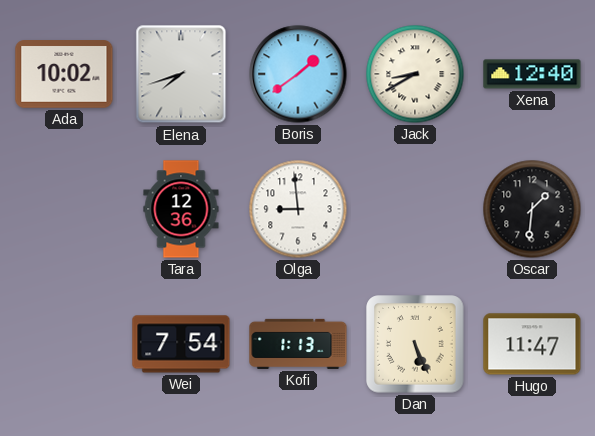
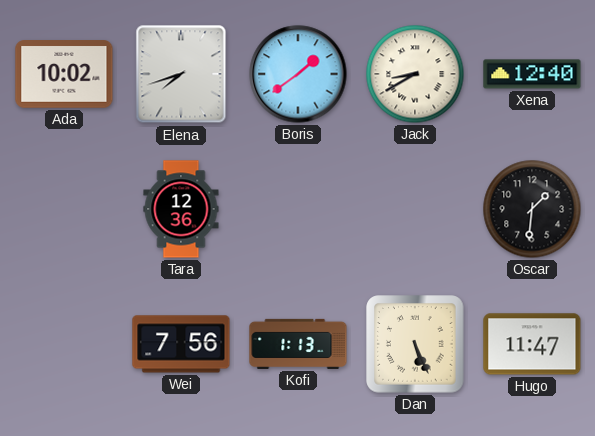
Olga: 8:59 -> none (298, 209)
Wei: 7:54 -> 7:56 (181, 344)
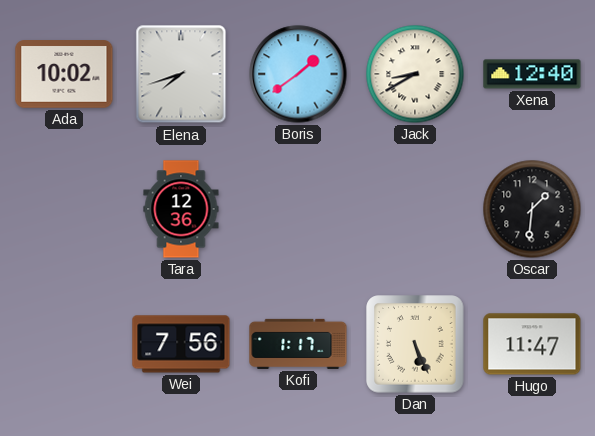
Kofi: 1:13 -> 1:17 (298, 344)
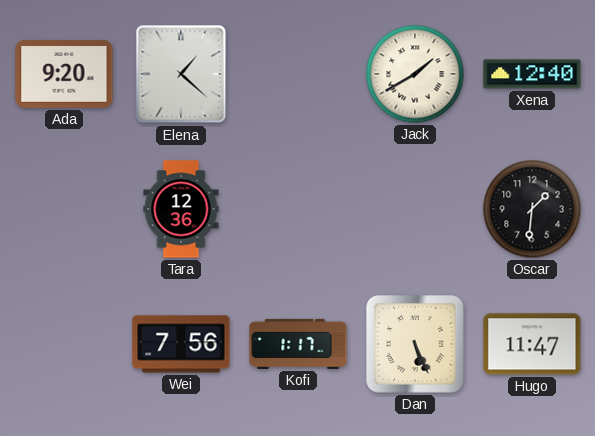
Ada: 10:02 -> 9:20 (64, 74)
Elena: 7:42 -> 1:22 (181, 74)
Boris: 1:39 -> none (298, 74)
Jack: 8:40 -> 1:40 (415, 74)
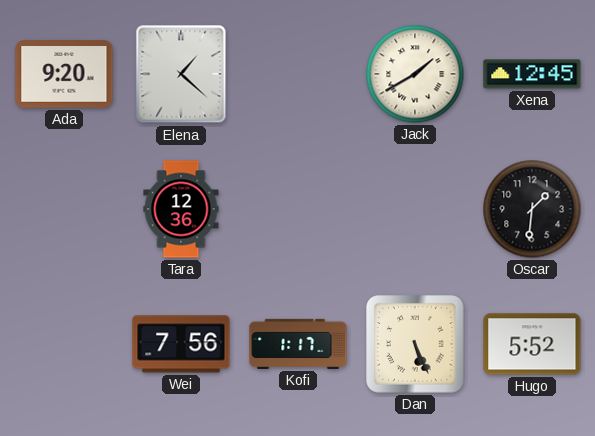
Xena: 12:40 -> 12:45 (532, 74)
Hugo: 11:47 -> 5:52 (532, 344)
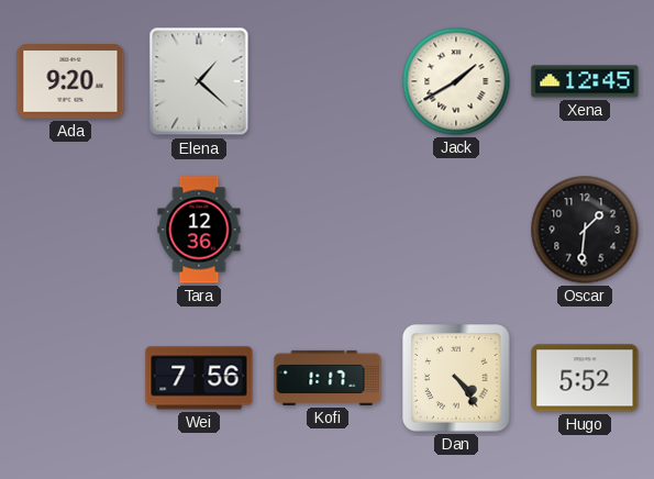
Dan: 5:26 -> 4:24 (456, 378)
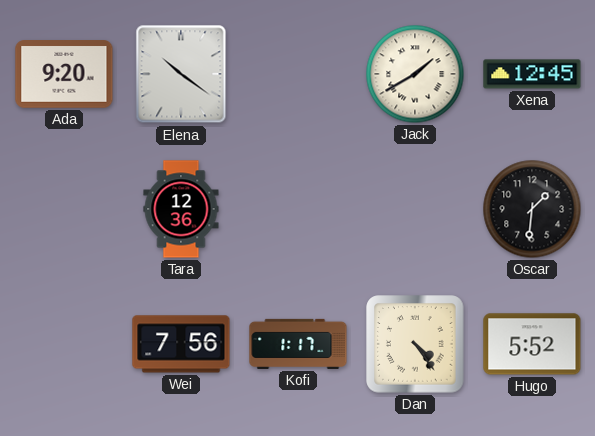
Elena: 1:22 -> 10:21 (181, 74)
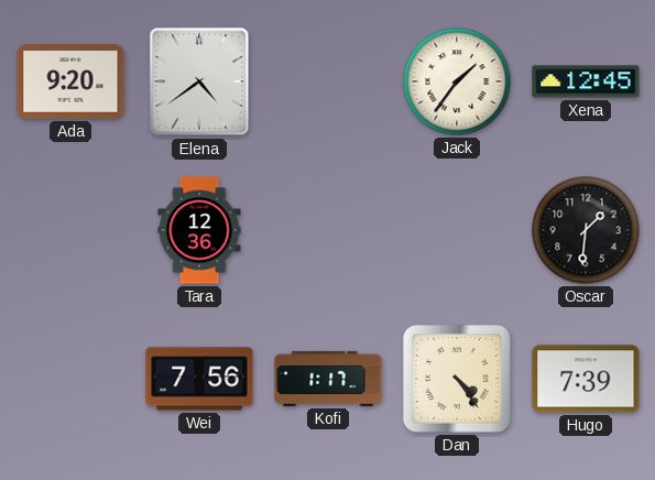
Elena: 10:21 -> 4:39 (199, 81)
Jack: 1:40 -> 1:36 (457, 81)
Hugo: 5:52 -> 7:39 (586, 379)
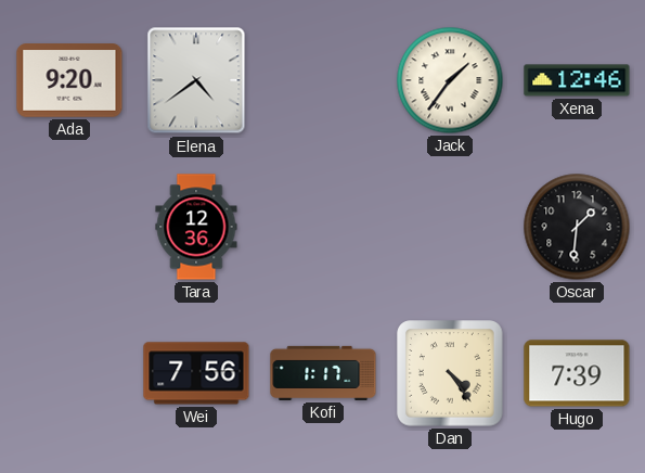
Xena: 12:45 -> 12:46 (577, 80)
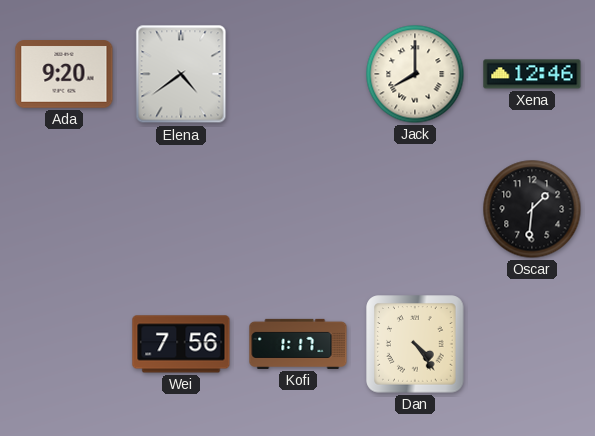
Jack: 1:36 -> 8:00 (415, 74)
Tara: 12:36 -> none (196, 227)
Hugo: 7:39 -> none (577, 373)
